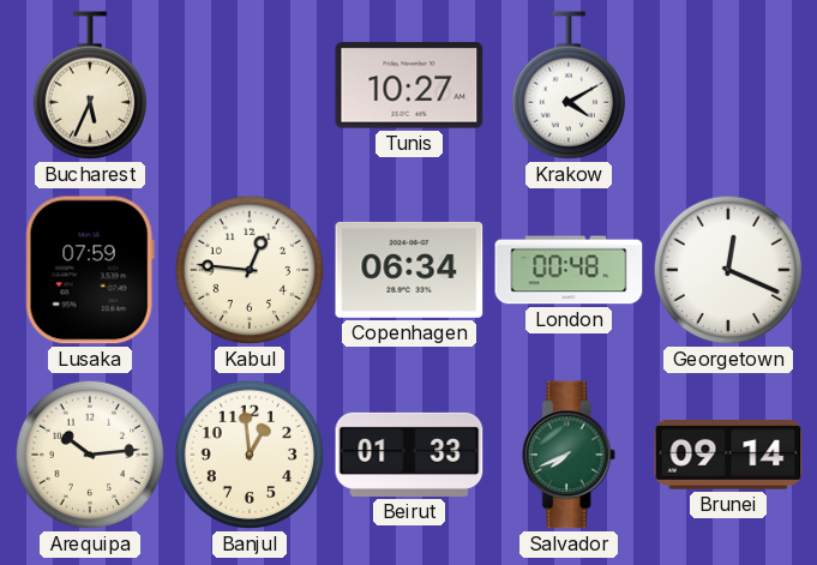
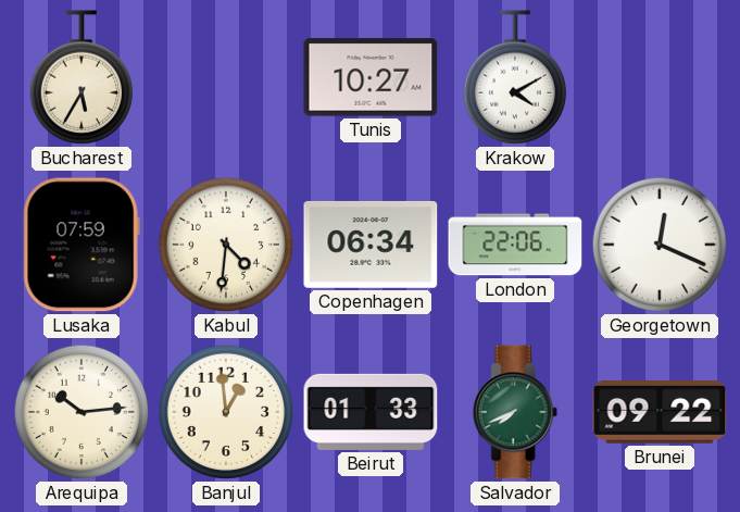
Bucharest: 5:34 -> 5:35 (80, 77)
Kabul: 12:46 -> 4:31 (226, 245)
London: 00:48 -> 22:06 (515, 245)
Brunei: 09:14 -> 09:22 (660, 413)
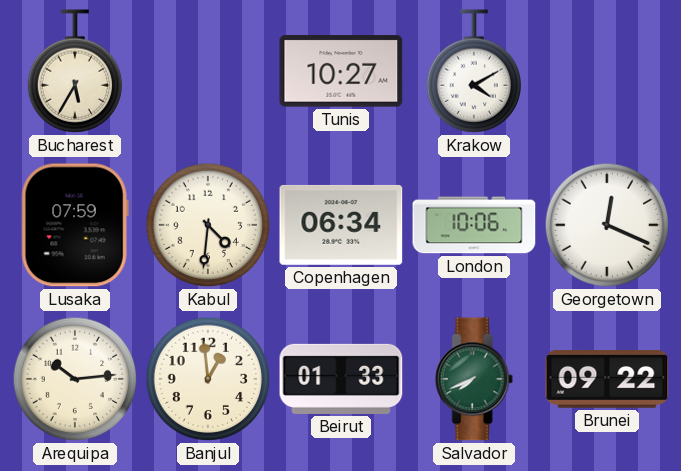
London: 22:06 -> 10:06 (474, 225)
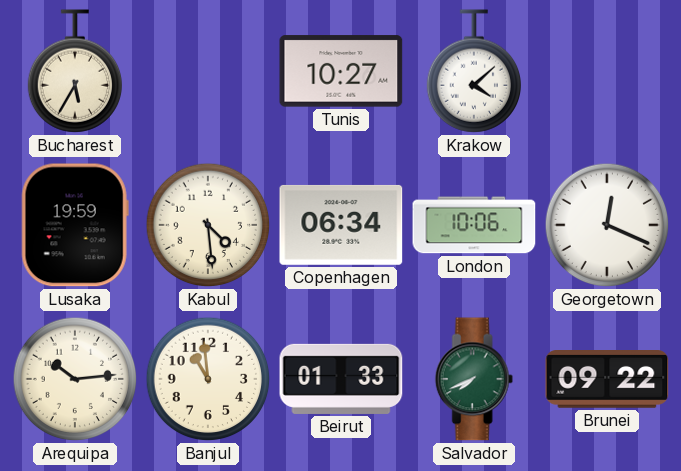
Krakow: 4:10 -> 4:08 (473, 71)
Lusaka: 07:59 -> 19:59 (75, 225)
Kabul: 4:31 -> 4:29 (208, 225)
Banjul: 12:59 -> 10:59 (208, 379)
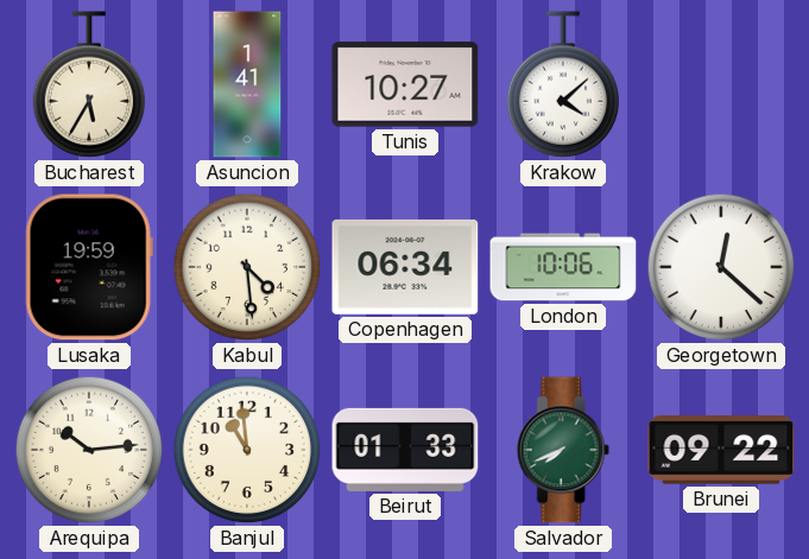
Asuncion: none -> 1:41 (247, 84)
Georgetown: 12:19 -> 12:22 (721, 267)
